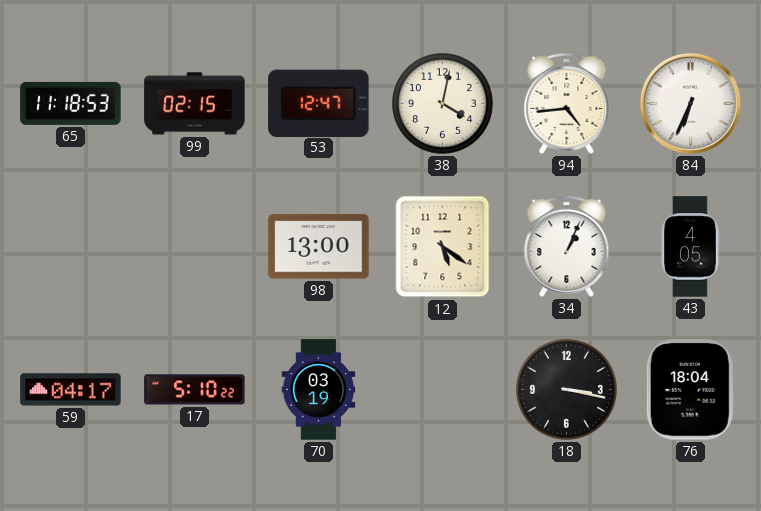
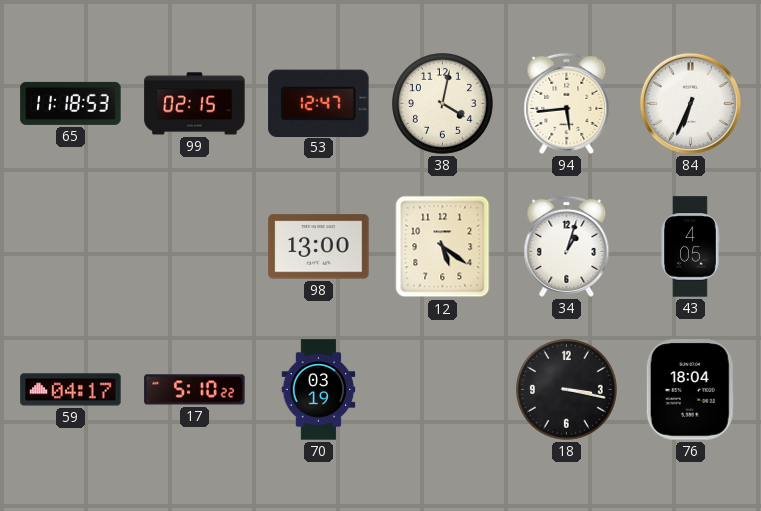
94: 4:44 -> 5:44 (567, 103)
34: 1:04 -> 1:03 (567, 246)
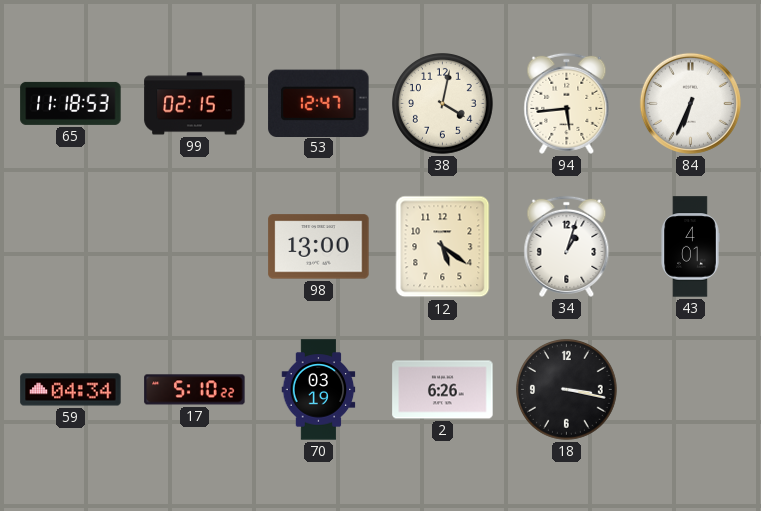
43: 4:05 -> 4:01 (690, 247)
59: 04:17 -> 04:34 (71, 390)
2: none -> 6:26 (443, 390)
76: 18:04 -> none (690, 390)
